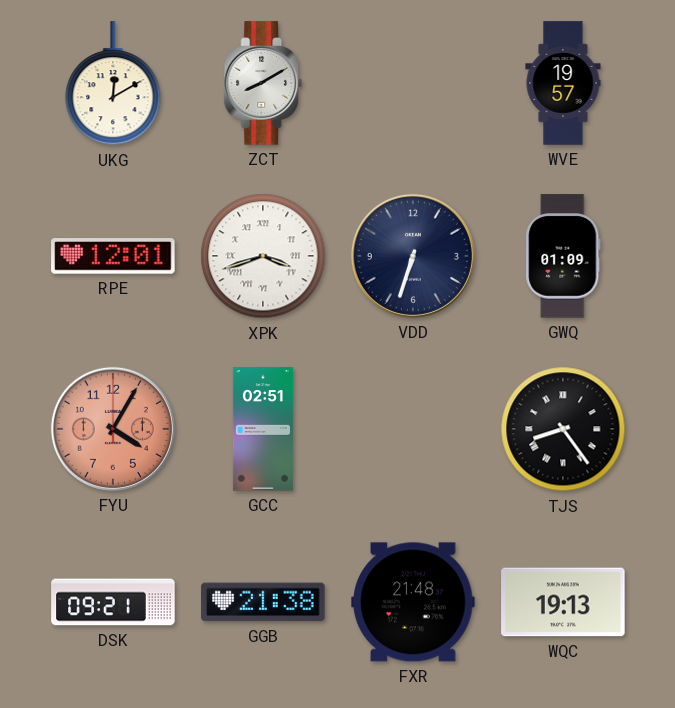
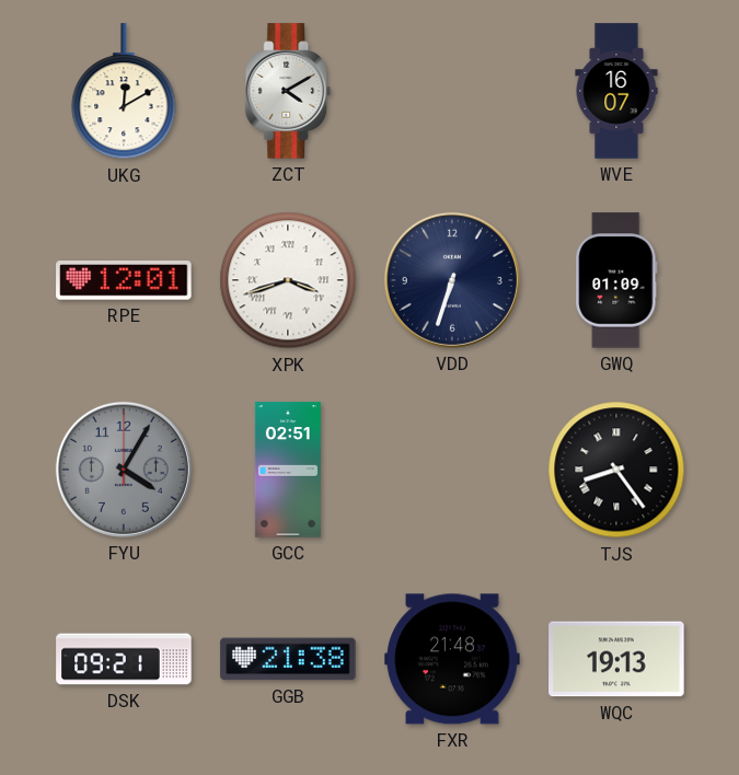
ZCT: 8:10 -> 4:10 (288, 91)
WVE: 19:57 -> 16:07 (616, 91)
FYU dial: salmon -> grey (124, 470)
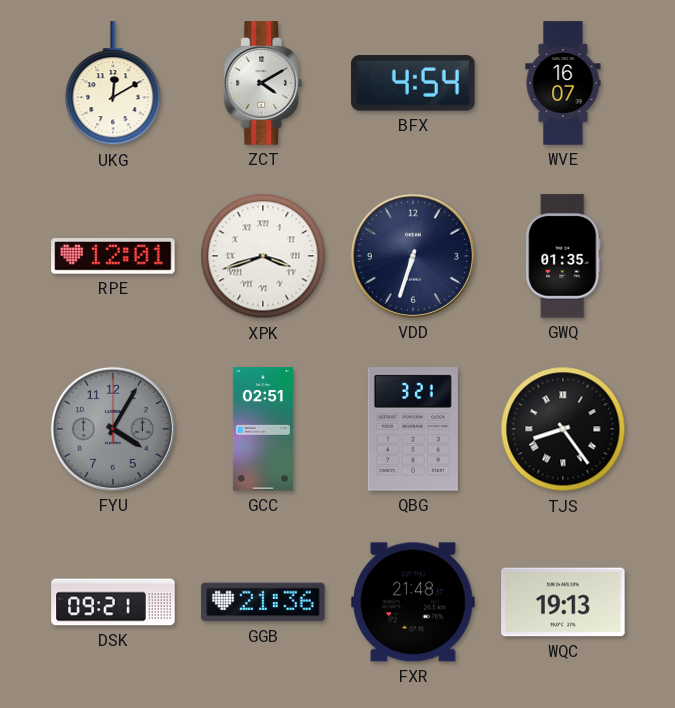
BFX: none -> 4:54 (413, 83)
GWQ: 01:09 -> 01:35 (563, 256)
QBG: none -> 3:21 (413, 429)
GGB: 21:38 -> 21:36 (263, 602)
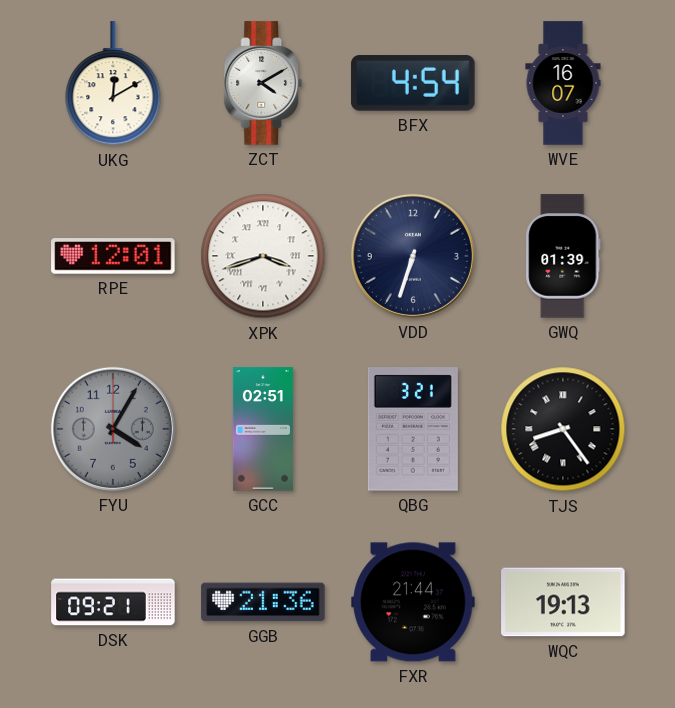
GWQ: 01:35 -> 01:39 (563, 256)
FXR: 21:48 -> 21:44 (413, 602)
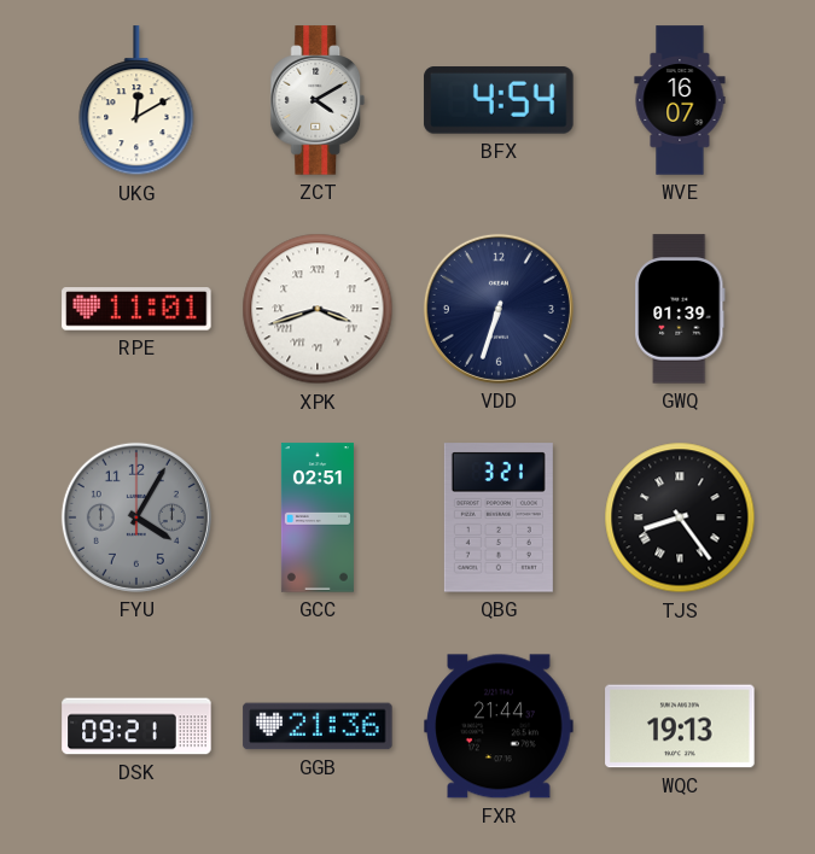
RPE: 12:01 -> 11:01 (136, 309)
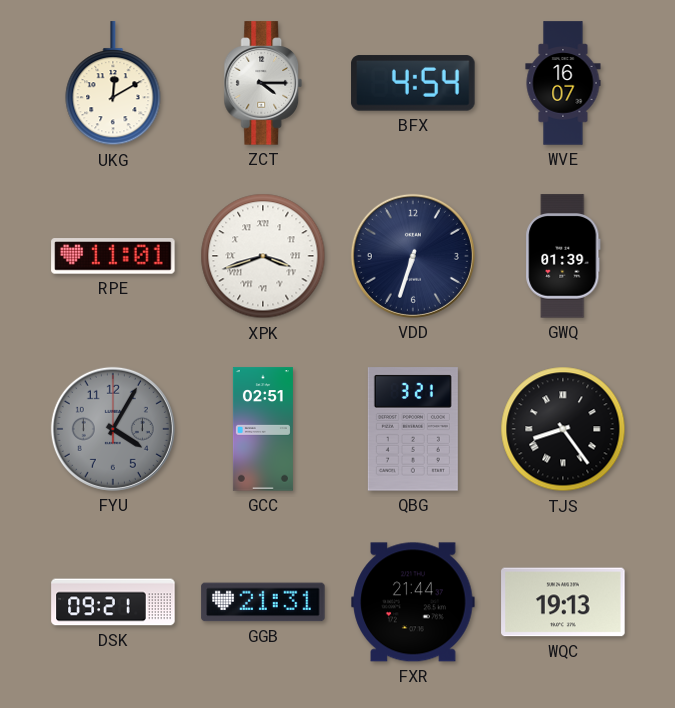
ZCT: 4:10 -> 4:15 (263, 83)
GGB: 21:36 -> 21:31 (263, 602)
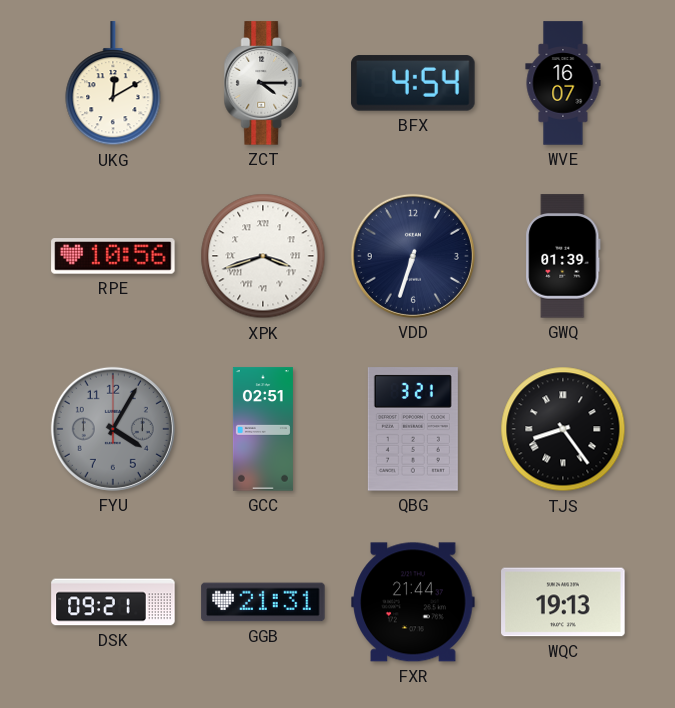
RPE: 11:01 -> 10:56 (113, 256)
